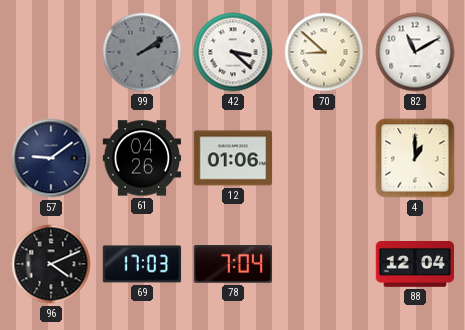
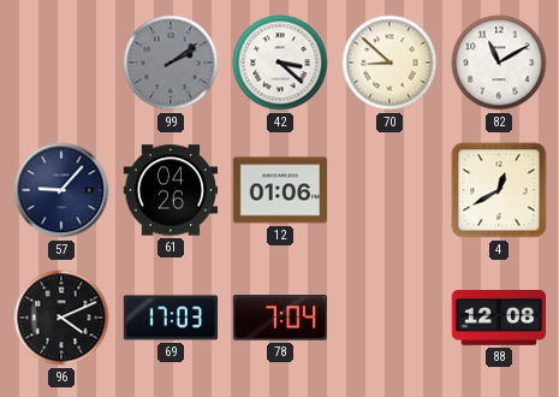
57: 9:09 -> 9:07 (61, 190)
4: 1:00 -> 12:40 (499, 190)
88: 12:04 -> 12:08 (499, 319)
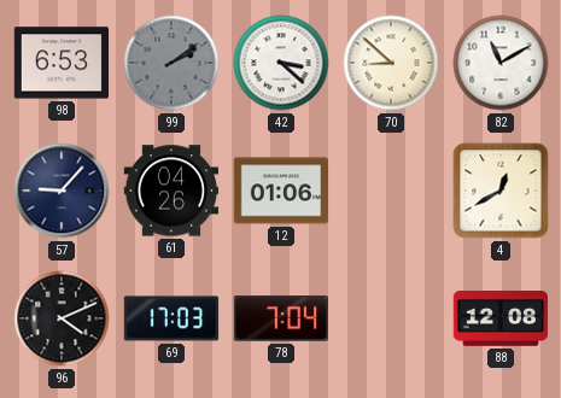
98: none -> 6:53 (62, 63)
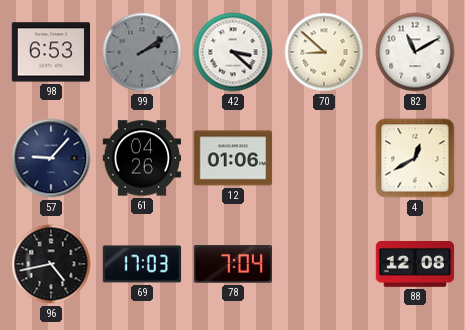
96: 4:11 -> 4:43 (51, 264)
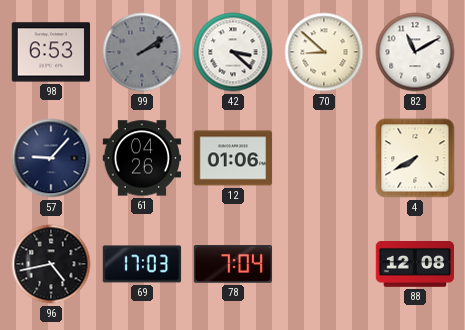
4: 12:40 -> 7:40 (415, 158)
